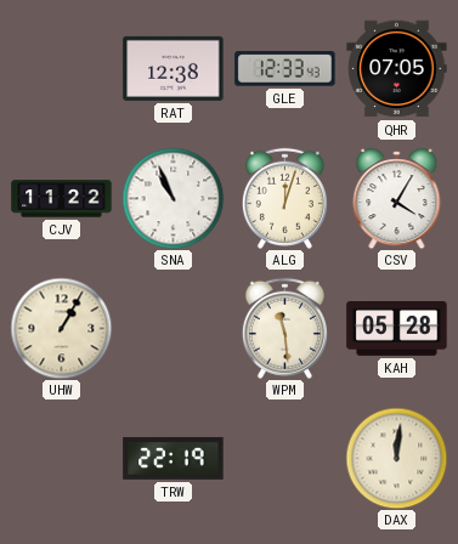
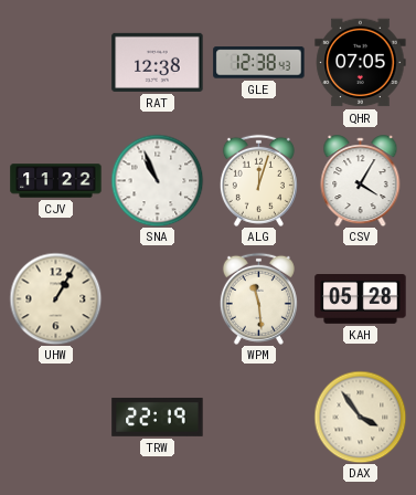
GLE: 12:33 -> 12:38 (259, 63)
DAX: 12:01 -> 3:54 (360, 417)
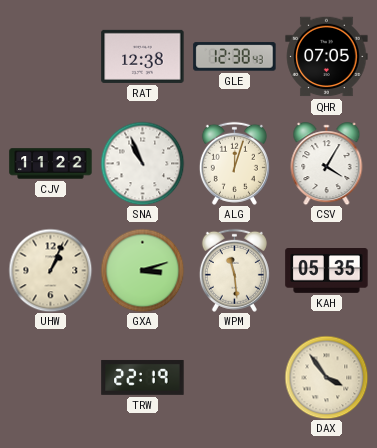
UHW: 1:05 -> 1:04 (50, 270)
GXA: none -> 3:12 (142, 270)
KAH: 05:28 -> 05:35 (327, 271)
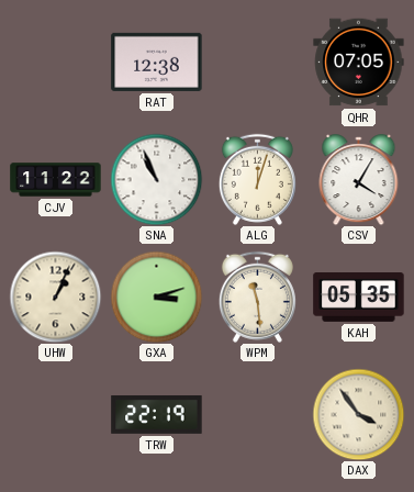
GLE: 12:38 -> none (235, 57)
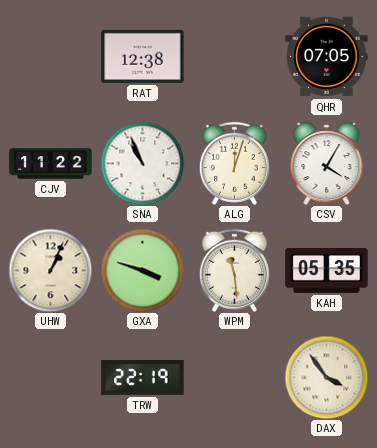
GXA: 3:12 -> 3:48 (142, 270)
